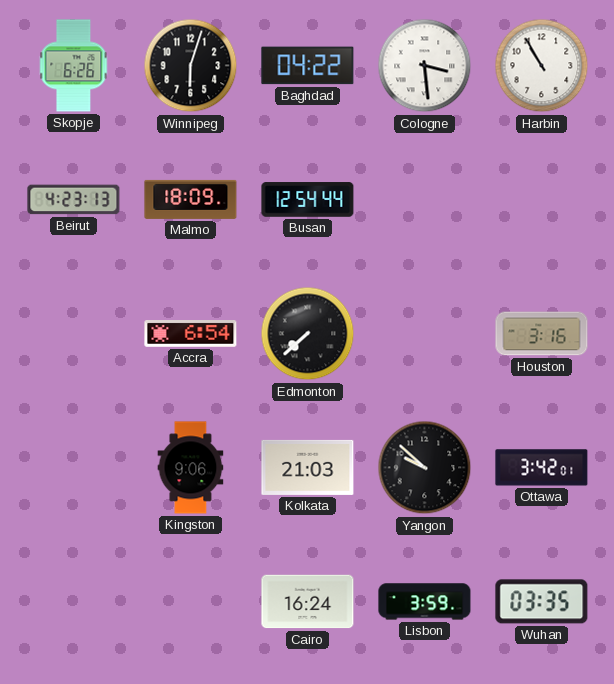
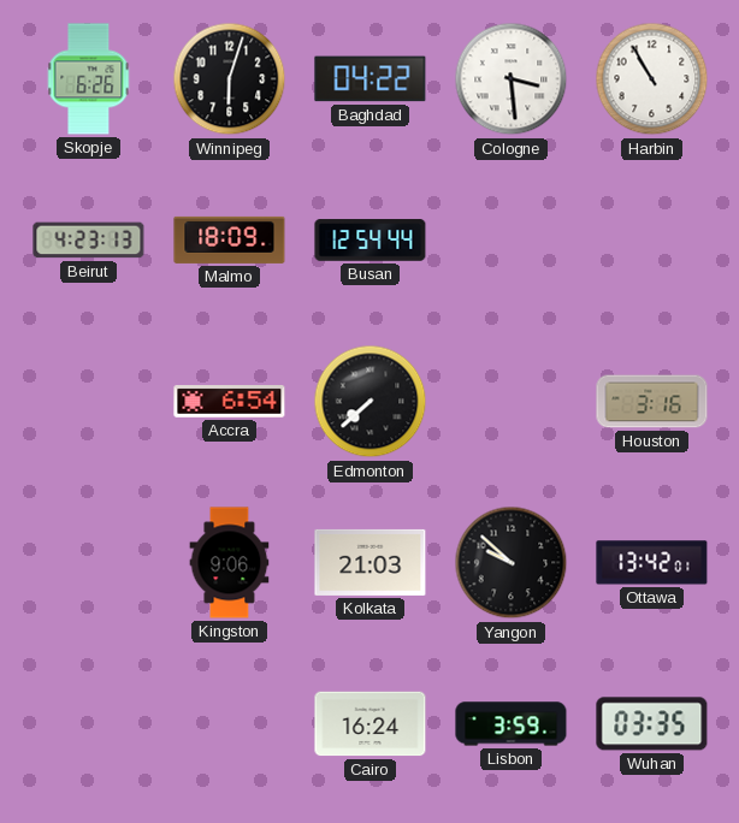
Ottawa: 3:42 -> 13:42 (652, 563)
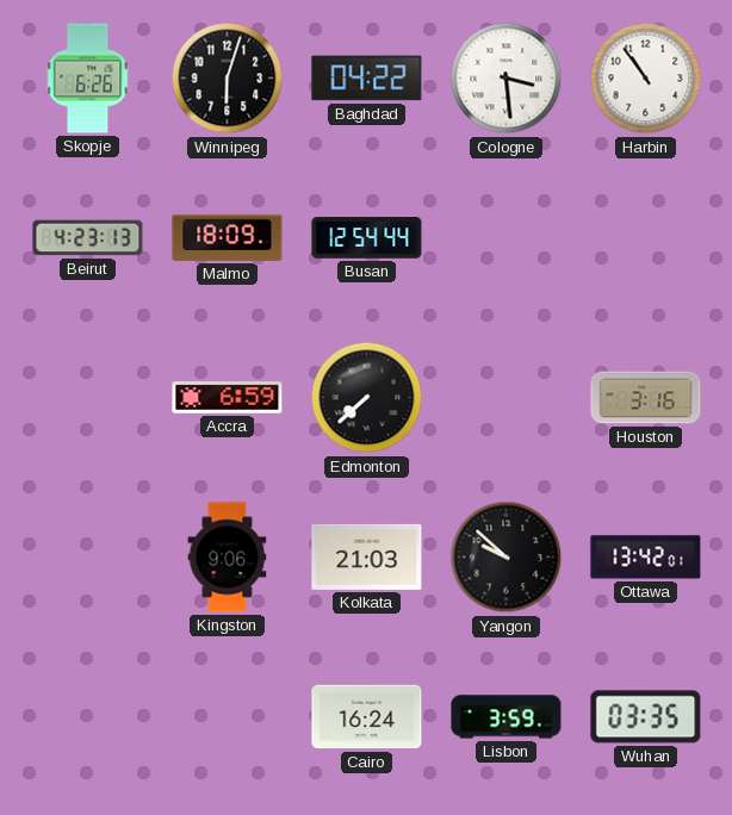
Harbin: 10:55 -> 10:54 (646, 79)
Accra: 6:54 -> 6:59 (228, 398)
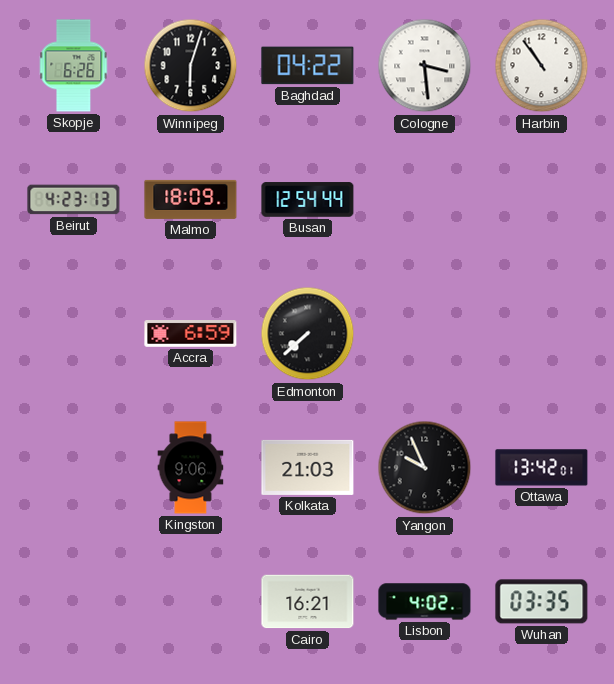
Houston: 3:16 -> none (646, 398)
Yangon: 9:52 -> 9:56 (425, 468)
Cairo: 16:24 -> 16:21 (308, 602)
Lisbon: 3:59 -> 4:02 (425, 602)
